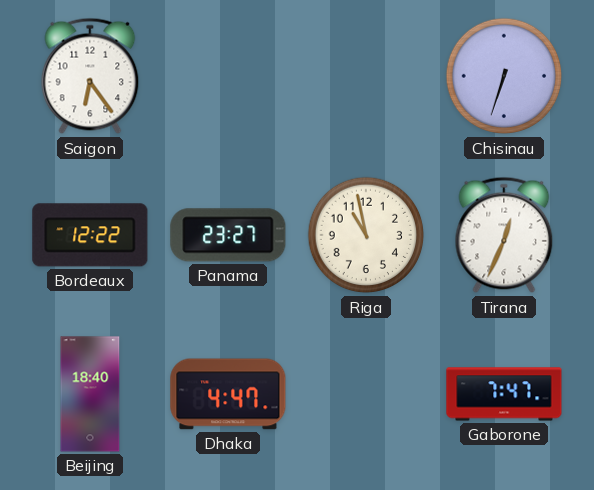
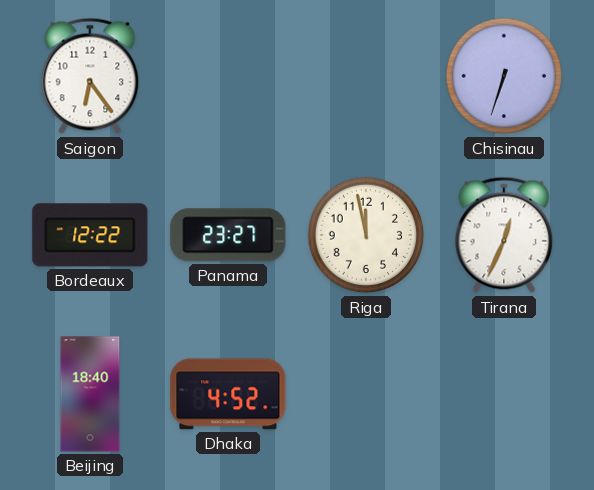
Riga: 10:58 -> 11:58 (366, 235)
Dhaka: 4:47 -> 4:52 (228, 394)
Gaborone: 7:47 -> none (504, 394)
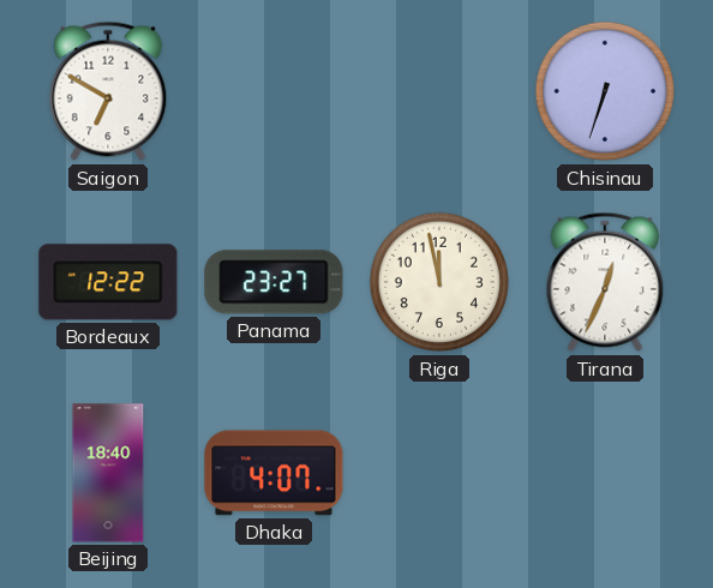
Saigon: 6:24 -> 6:50 (108, 91)
Dhaka: 4:52 -> 4:07 (274, 473)
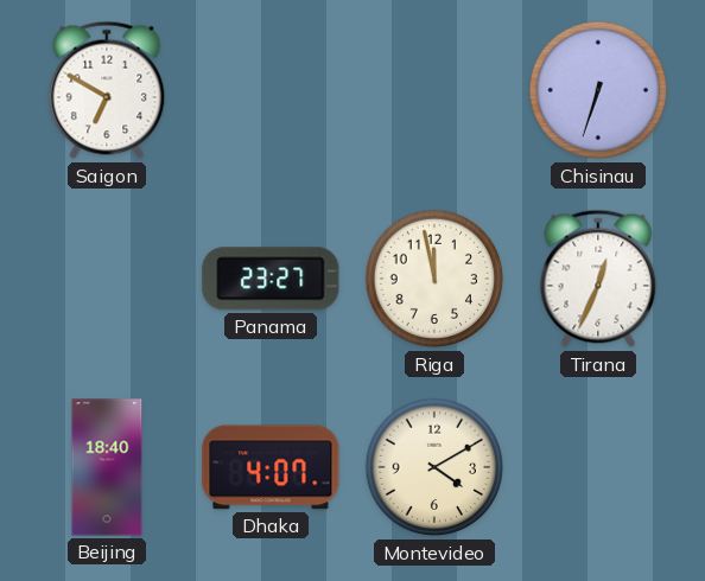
Bordeaux: 12:22 -> none (108, 282)
Montevideo: none -> 4:10 (434, 467)
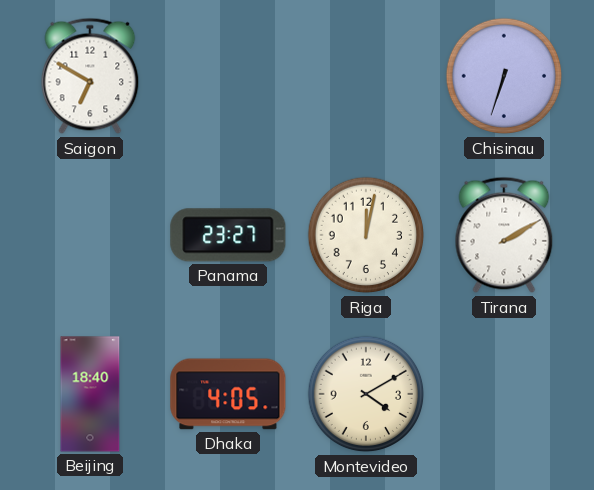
Riga: 11:58 -> 12:02 (366, 235)
Tirana: 12:34 -> 2:10 (504, 235)
Dhaka: 4:07 -> 4:05 (228, 394)
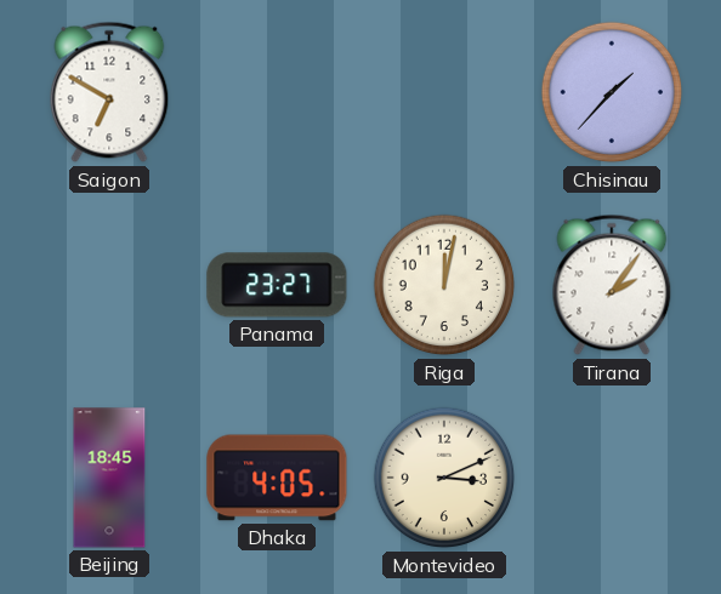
Chisinau: 6:33 -> 1:37 (612, 92)
Tirana: 2:10 -> 2:06 (612, 285)
Beijing: 18:40 -> 18:45 (109, 478)
Montevideo: 4:10 -> 3:11 (444, 478)
